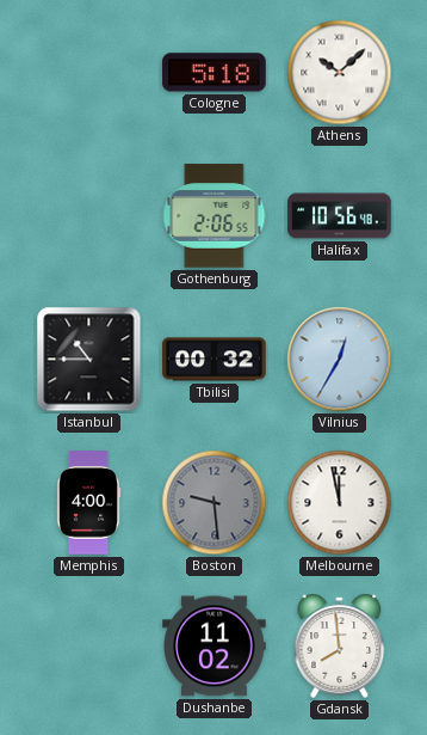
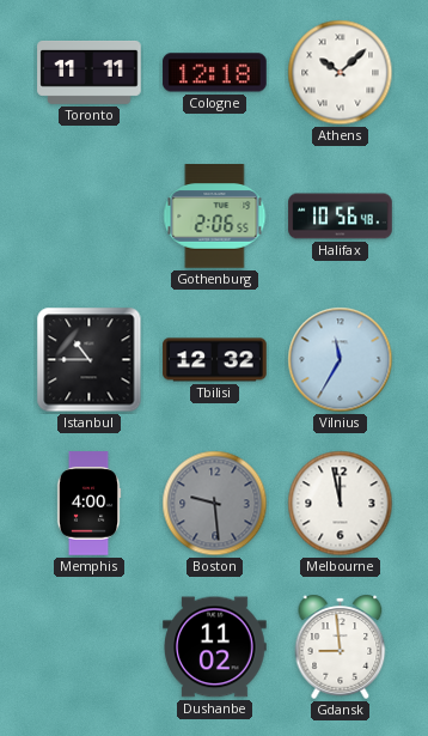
Toronto: none -> 11:11 (90, 72)
Cologne: 5:18 -> 12:18 (215, 73)
Tbilisi: 00:32 -> 12:32 (215, 360)
Vilnius: 12:35 -> 11:35 (341, 360)
Gdansk: 7:59 -> 8:59 (341, 646)
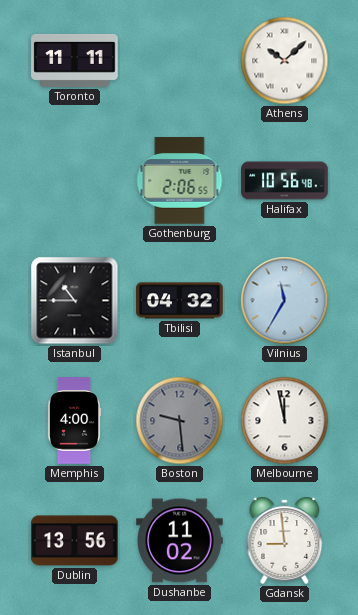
Cologne: 12:18 -> none (215, 73)
Tbilisi: 12:32 -> 04:32 (180, 301)
Dublin: none -> 13:56 (75, 541)
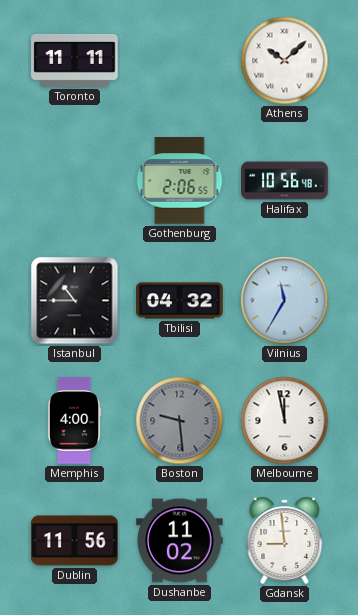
Dublin: 13:56 -> 11:56 (75, 541)
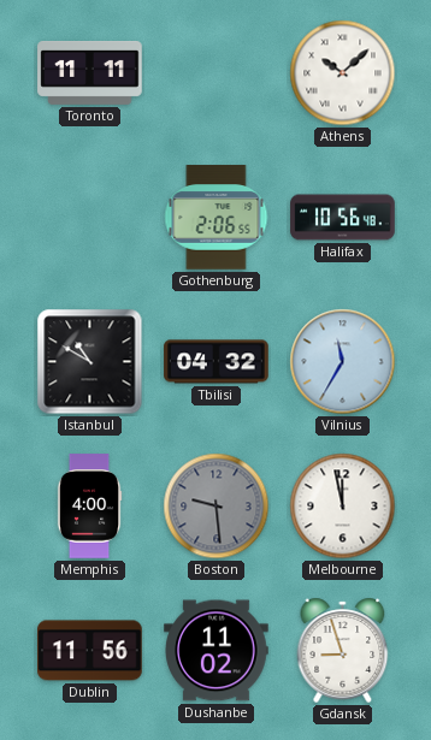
Istanbul: 10:45 -> 10:50 (90, 362)
Gdansk: 8:59 -> 8:57 (343, 650)
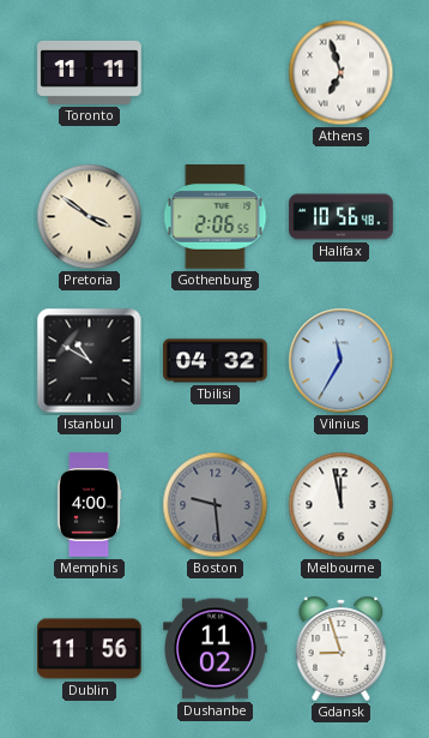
Athens: 10:08 -> 6:57 (342, 73)
Pretoria: none -> 3:51 (90, 217)
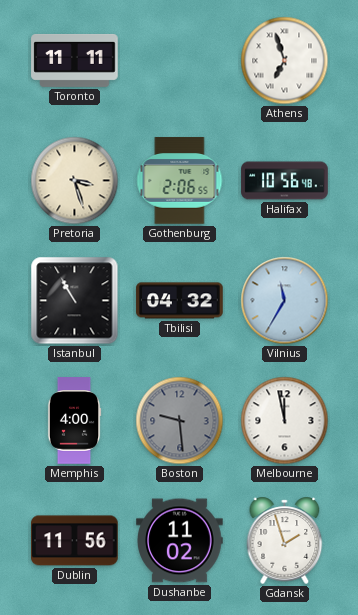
Pretoria: 3:51 -> 3:27 (75, 181)
Istanbul: 10:50 -> 10:55 (75, 301)
Gdansk: 8:57 -> 1:57 (285, 540)
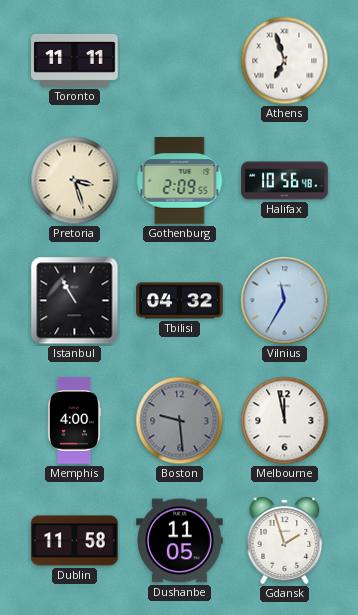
Gothenburg: 2:06 -> 2:09 (180, 181)
Dublin: 11:56 -> 11:58 (75, 541)
Dushanbe: 11:02 -> 11:05 (180, 541)
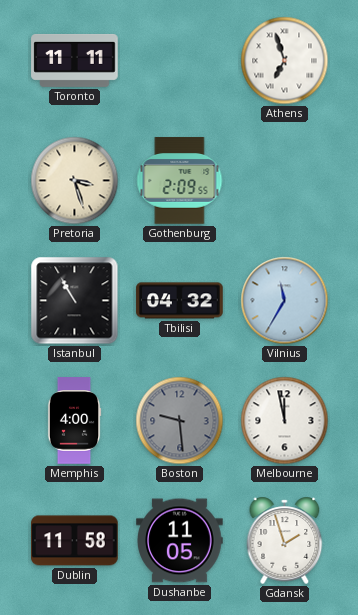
Halifax: 10:56 -> none (285, 181)
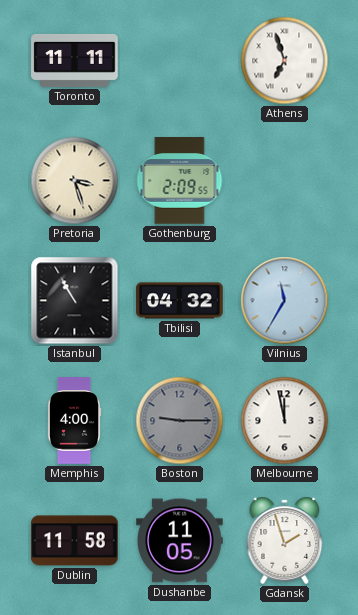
Boston: 9:29 -> 9:15 (180, 421)
